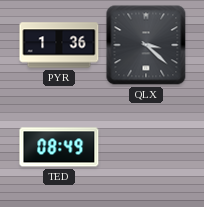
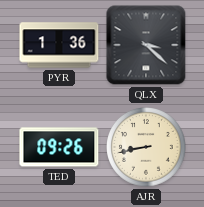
TED: 08:49 -> 09:26 (59, 147)
AJR: none -> 8:43 (147, 148)
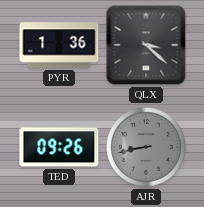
AJR dial: cream -> grey (147, 148)
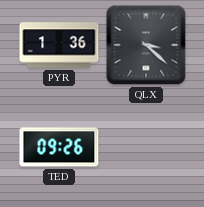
AJR: 8:43 -> none (147, 148)
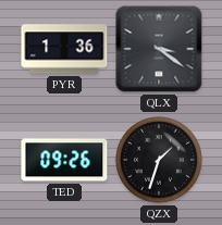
QLX: 3:22 -> 3:21 (159, 49)
QZX: none -> 1:33 (160, 161)
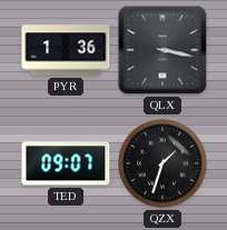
QLX: 3:21 -> 3:17 (162, 50)
TED: 09:26 -> 09:07 (66, 163)
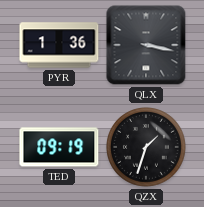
TED: 09:07 -> 09:19 (59, 147)
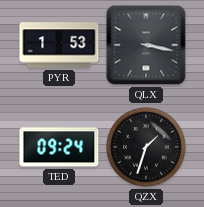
PYR: 1:36 -> 1:53 (59, 45)
TED: 09:19 -> 09:24 (59, 147)
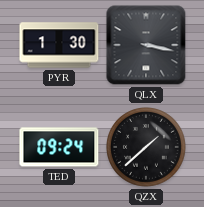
PYR: 1:53 -> 1:30 (59, 45)
QZX: 1:33 -> 1:38 (147, 148)
